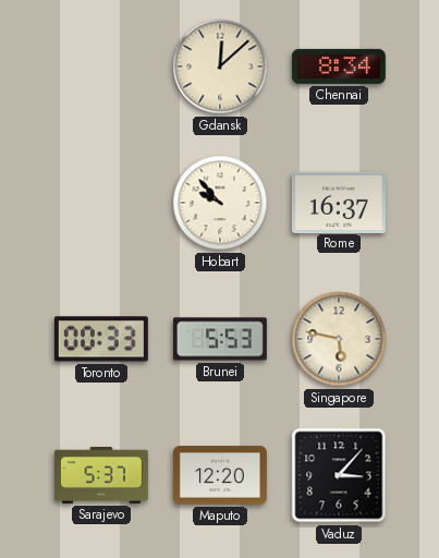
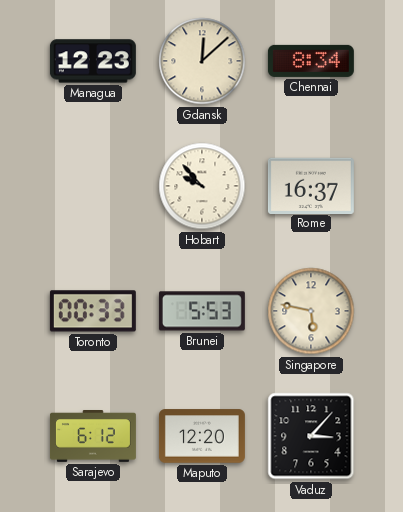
Managua: none -> 12:23 (93, 61)
Sarajevo: 5:37 -> 6:12 (93, 437)
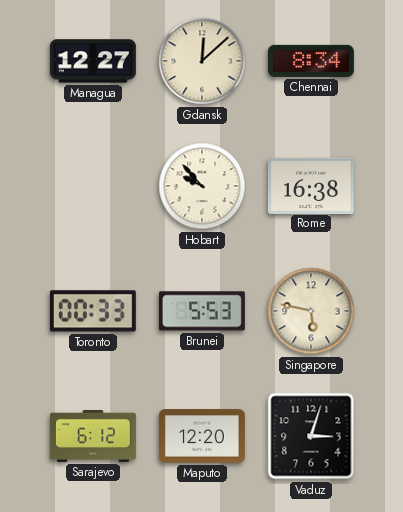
Managua: 12:23 -> 12:27 (93, 61)
Rome: 16:37 -> 16:38 (311, 185)
Vaduz: 3:07 -> 3:03 (311, 436)
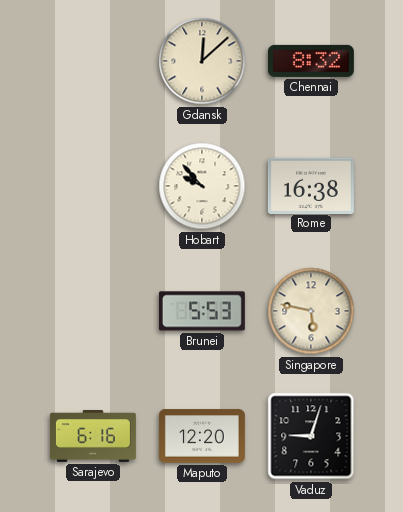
Managua: 12:27 -> none (93, 61)
Chennai: 8:34 -> 8:32 (311, 61)
Toronto: 00:33 -> none (93, 311)
Sarajevo: 6:12 -> 6:16 (93, 437)
Vaduz: 3:03 -> 9:03 (311, 436)
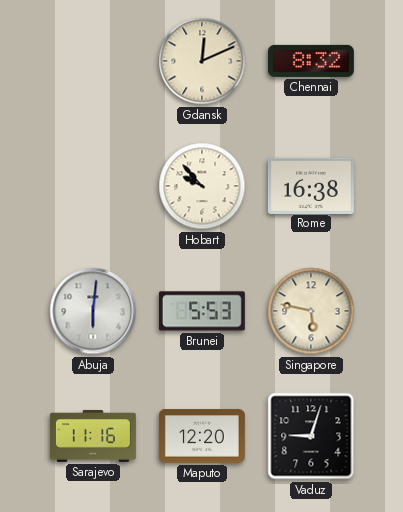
Gdansk: 12:08 -> 12:11 (202, 61)
Abuja: none -> 6:01 (93, 311)
Sarajevo: 6:16 -> 11:16 (93, 437)
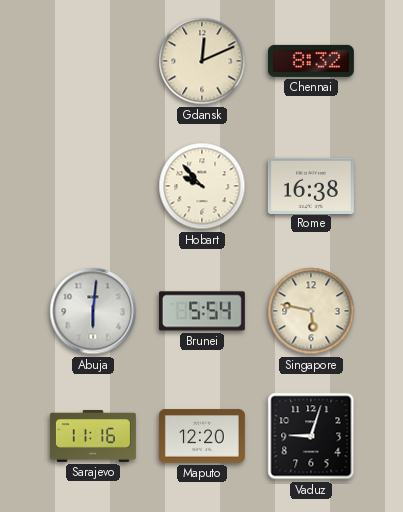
Brunei: 5:53 -> 5:54 (202, 311)
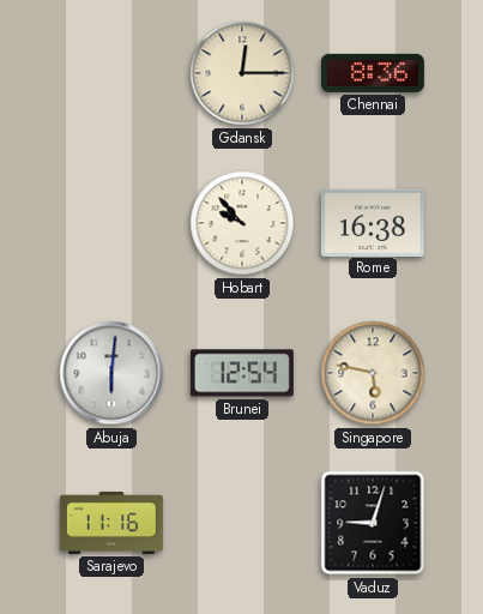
Gdansk: 12:11 -> 12:15 (242, 73)
Chennai: 8:32 -> 8:36 (373, 73)
Brunei: 5:54 -> 12:54 (242, 373)
Maputo: 12:20 -> none (202, 436)
